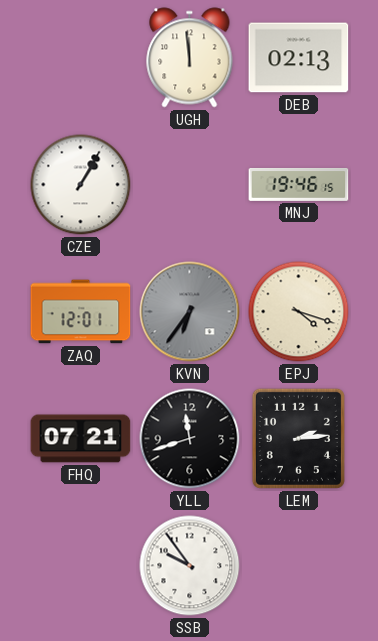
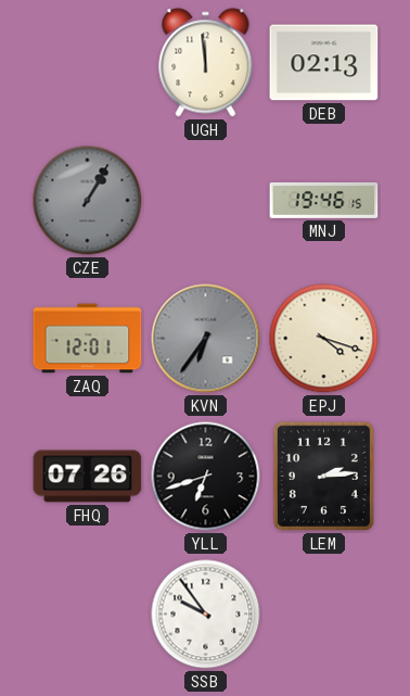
CZE dial: white -> grey (88, 201)
FHQ: 07:21 -> 07:26 (88, 477)
YLL: 11:42 -> 6:42 (206, 477)
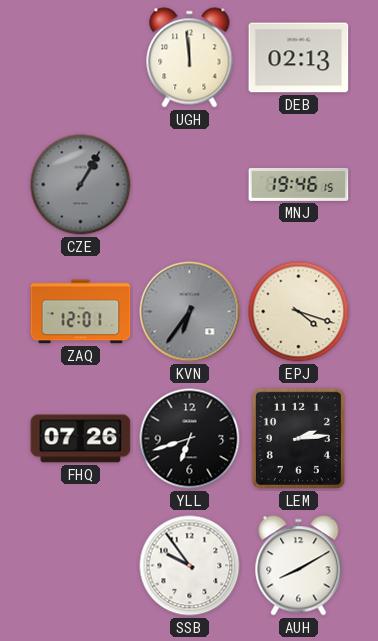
AUH: none -> 8:10 (299, 566)
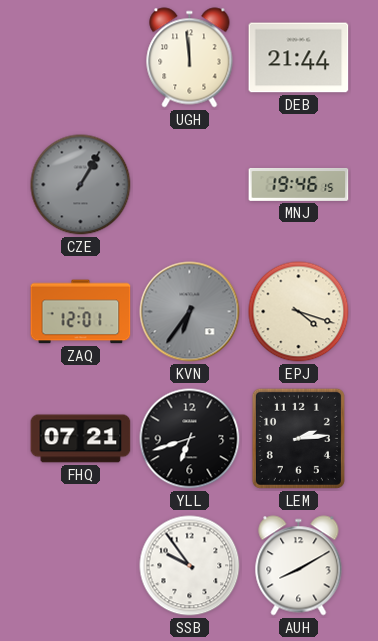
DEB: 02:13 -> 21:44 (299, 58)
FHQ: 07:26 -> 07:21 (81, 439)
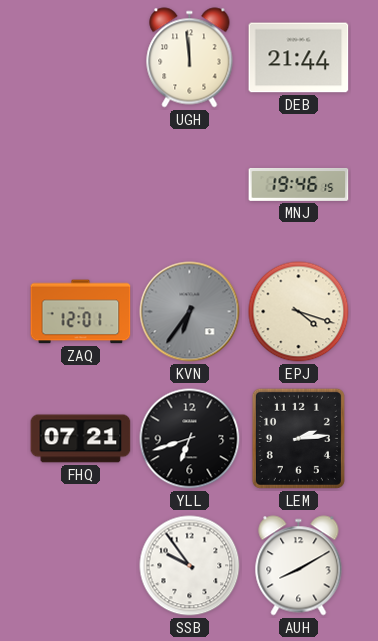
CZE: 1:05 -> none (81, 185)
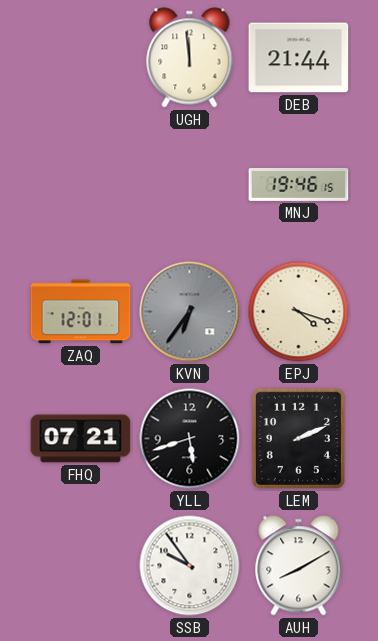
YLL: 6:42 -> 5:42 (190, 439)
LEM: 2:14 -> 2:11 (298, 438)
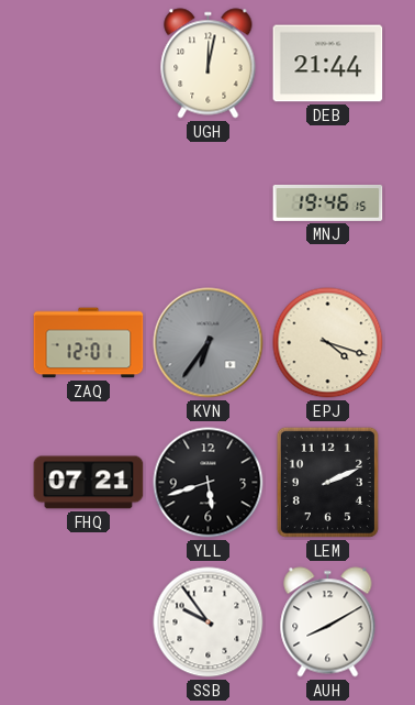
UGH: 11:59 -> 12:02 (209, 64)
